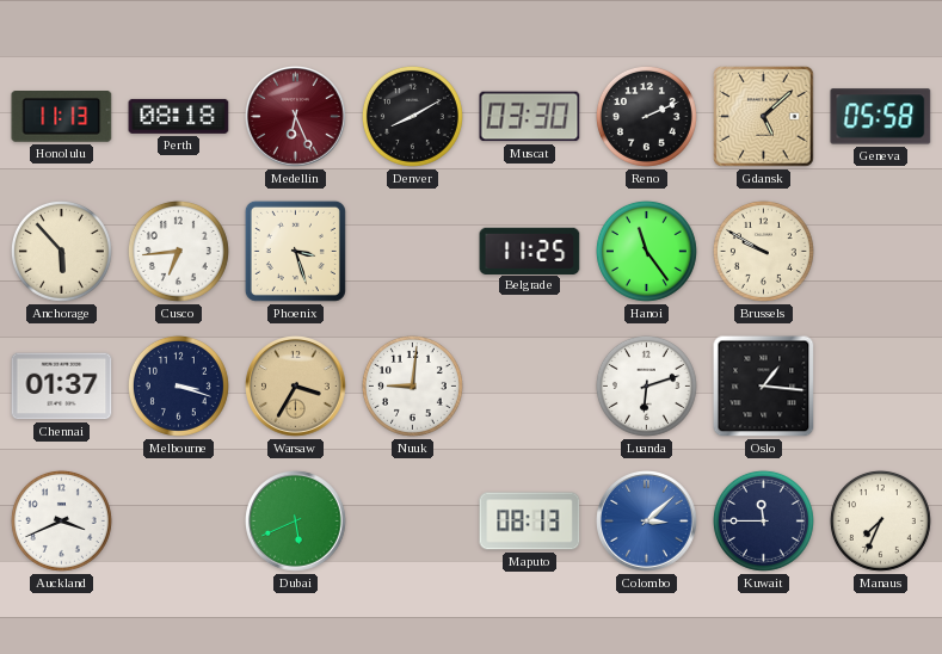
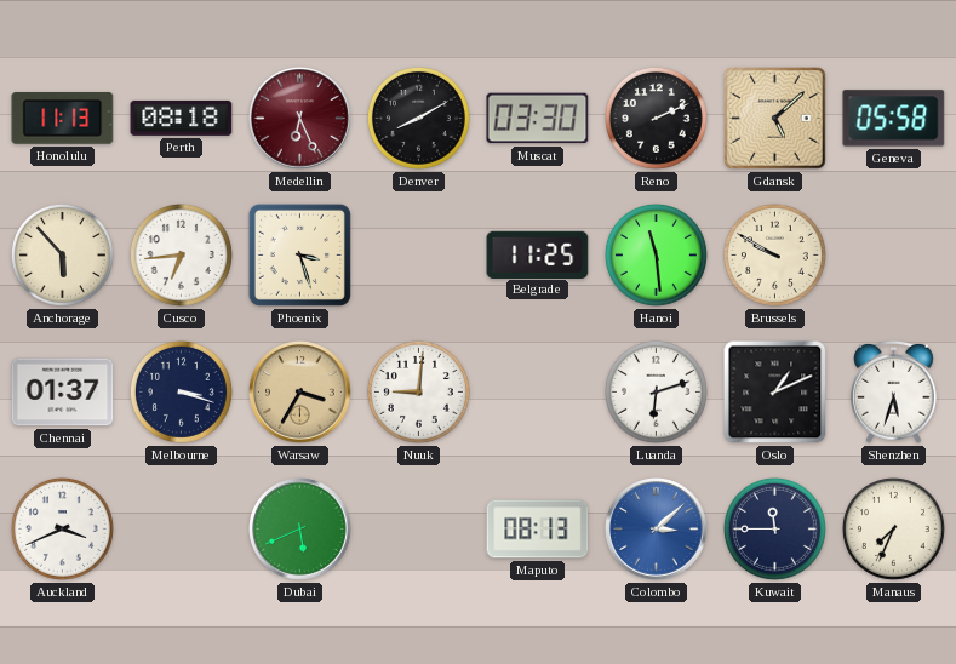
Hanoi: 11:24 -> 11:29 (656, 254)
Oslo: 1:16 -> 1:11 (775, 393)
Shenzhen: none -> 5:33 (894, 391)
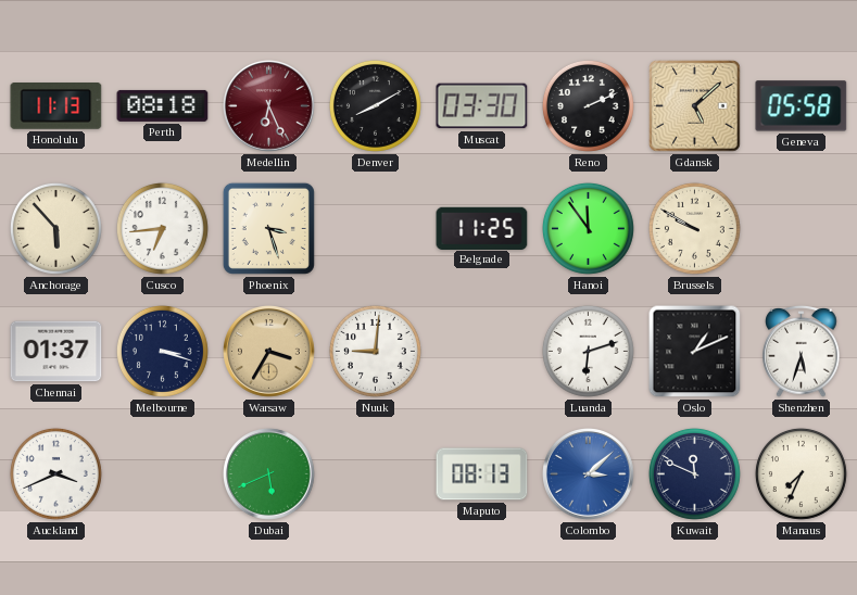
Hanoi: 11:29 -> 11:54 (588, 228)
Kuwait: 11:45 -> 11:49 (694, 473)
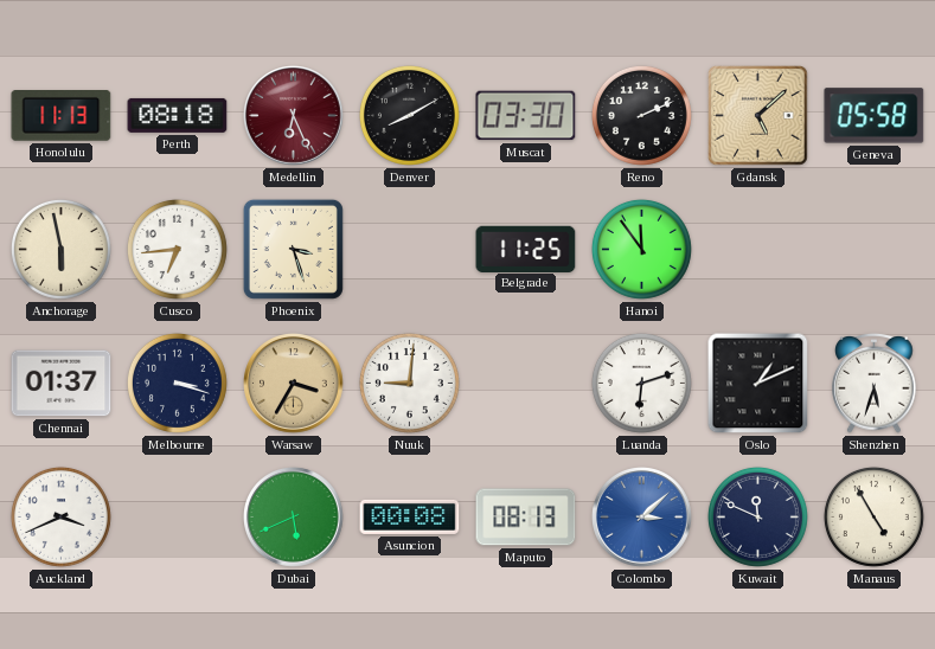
Anchorage: 5:53 -> 5:58 (60, 249)
Brussels: 9:50 -> none (694, 228)
Asuncion: none -> 00:08 (410, 516)
Manaus: 7:34 -> 4:55 (873, 516)
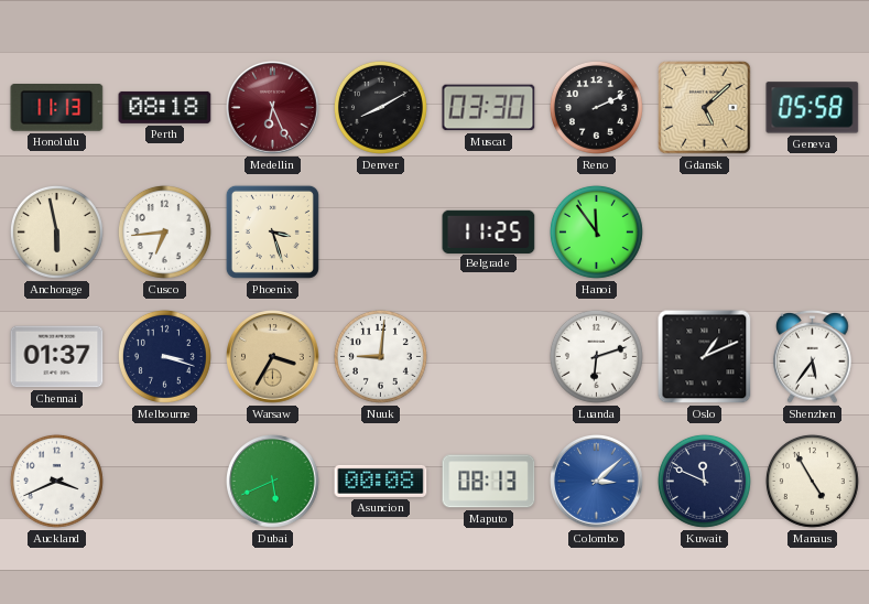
Shenzhen: 5:33 -> 5:36 (813, 356)
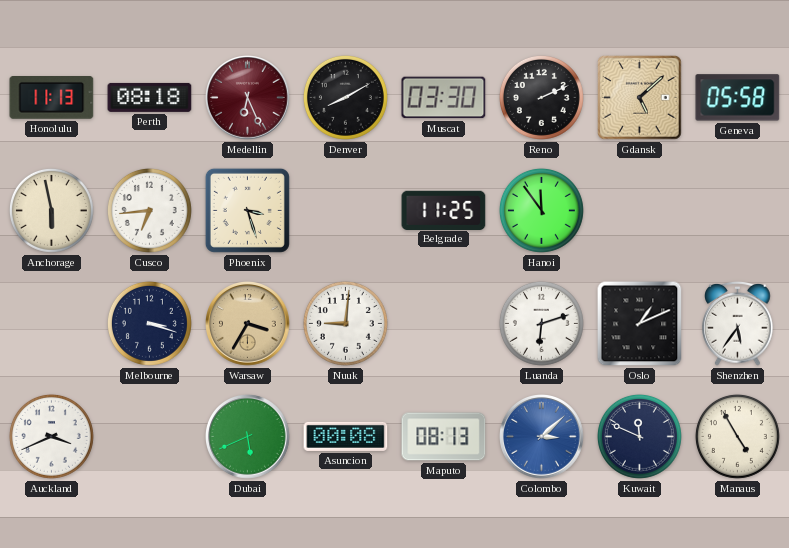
Chennai: 01:37 -> none (57, 357)
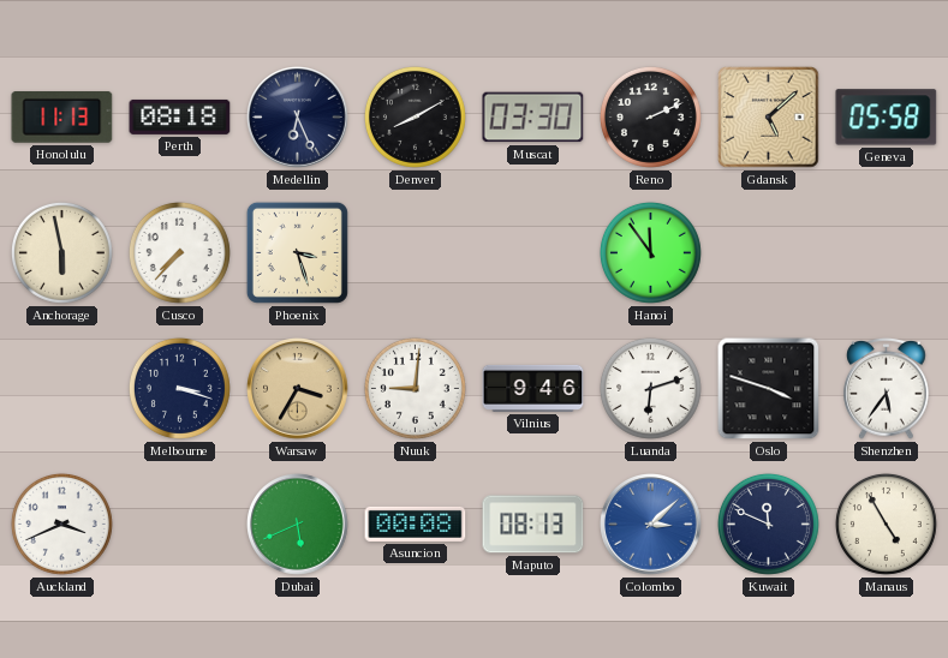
Medellin dial: burgundy -> navy (298, 118)
Cusco: 6:44 -> 7:37 (179, 252)
Belgrade: 11:25 -> none (444, 210)
Vilnius: none -> 9:46 (533, 388)
Oslo: 1:11 -> 3:48 (769, 389)
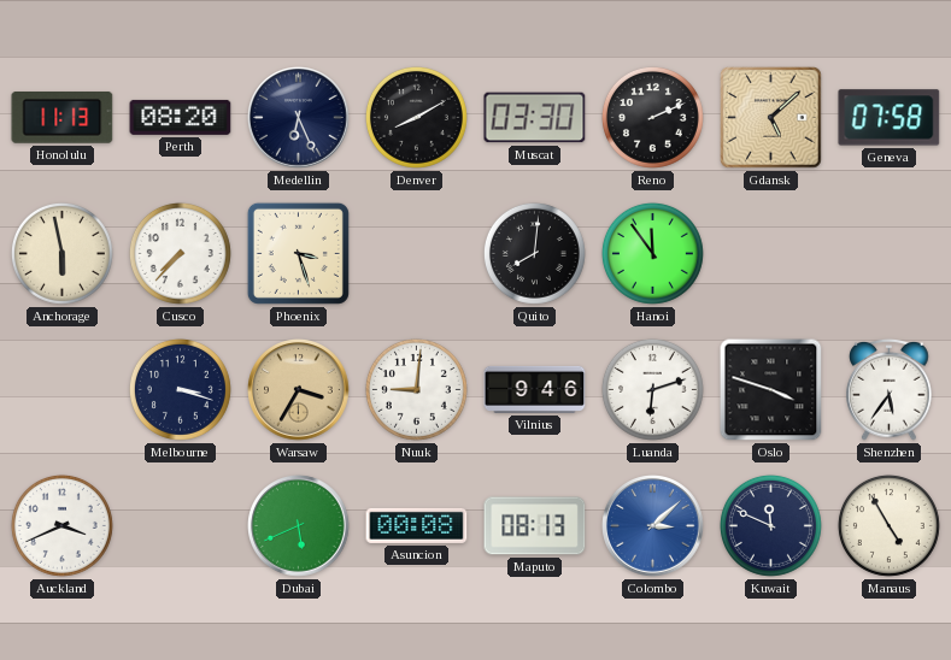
Perth: 08:18 -> 08:20 (181, 117)
Geneva: 05:58 -> 07:58 (890, 118)
Quito: none -> 8:01 (534, 253)
